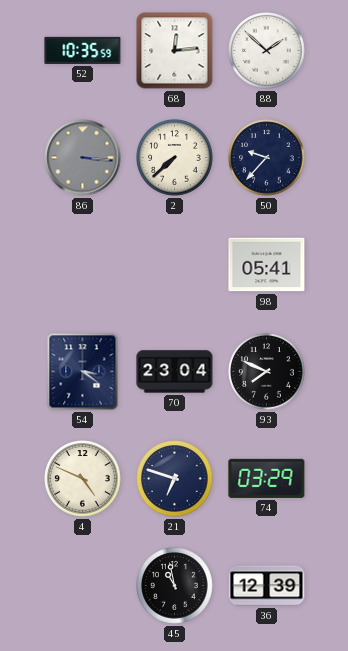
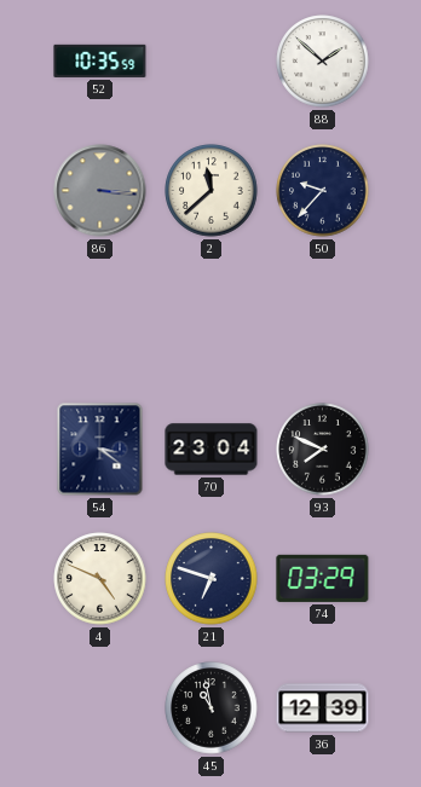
68: 12:14 -> none (175, 51)
2: 7:38 -> 11:38 (212, 191)
98: 05:41 -> none (267, 265)
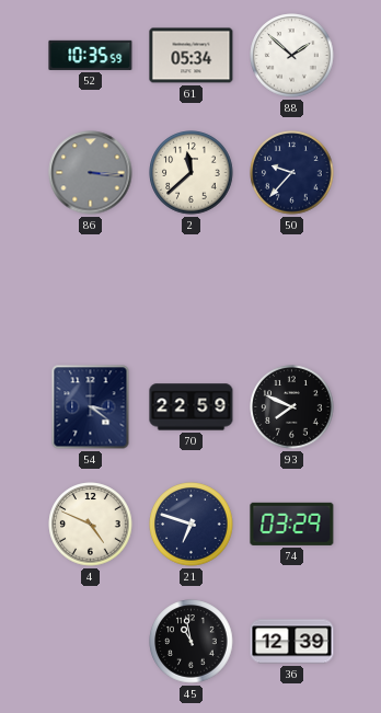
61: none -> 05:34 (192, 56)
70: 23:04 -> 22:59 (192, 407)
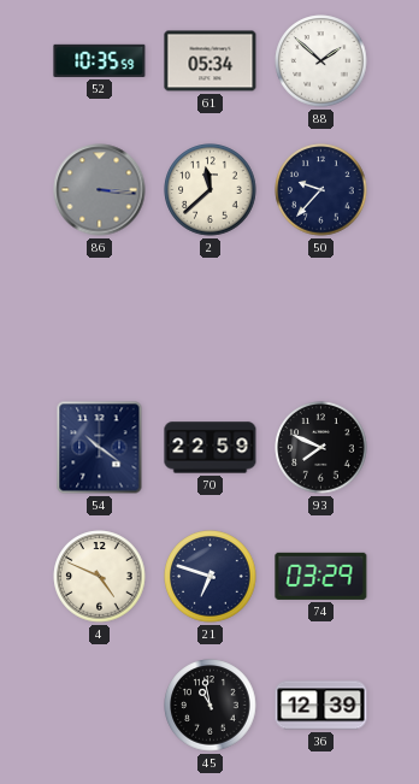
54: 3:21 -> 10:21 (100, 448)
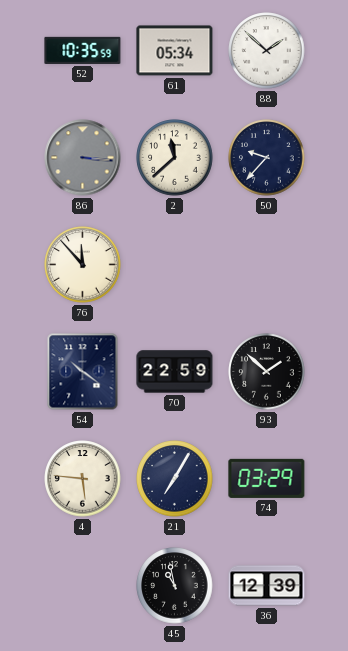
76: none -> 11:53 (83, 265)
93: 7:49 -> 1:52 (267, 372)
4: 4:49 -> 5:46 (83, 479)
21: 6:48 -> 7:05 (175, 479)
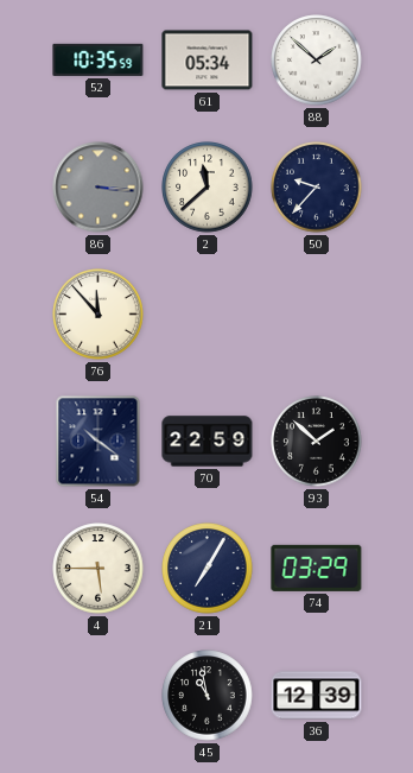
4: 5:46 -> 5:45 (99, 569)
